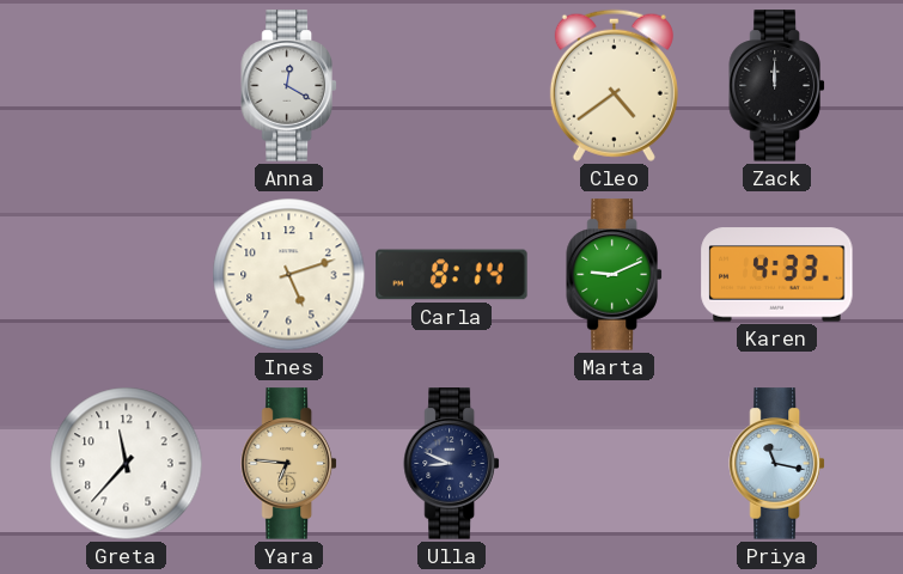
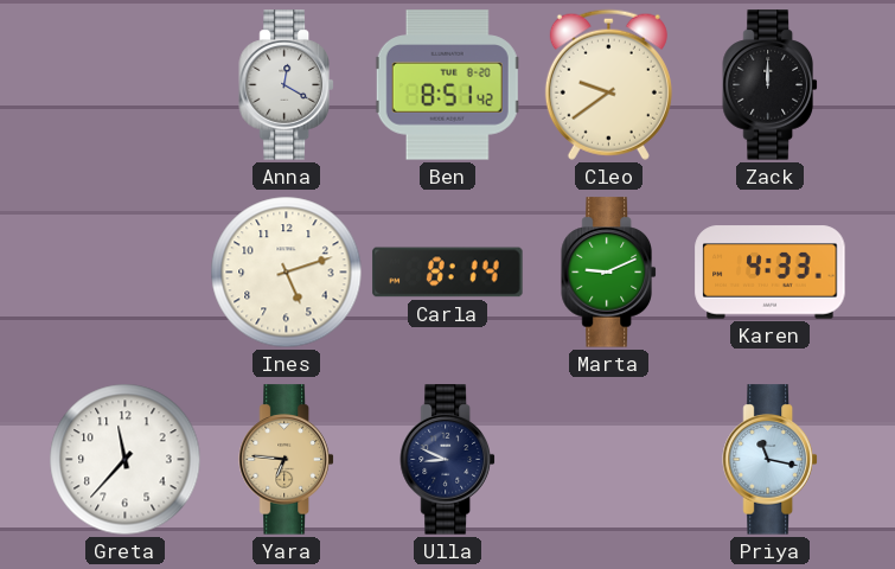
Ben: none -> 8:51 (447, 85)
Cleo: 4:39 -> 9:39 (608, 84)
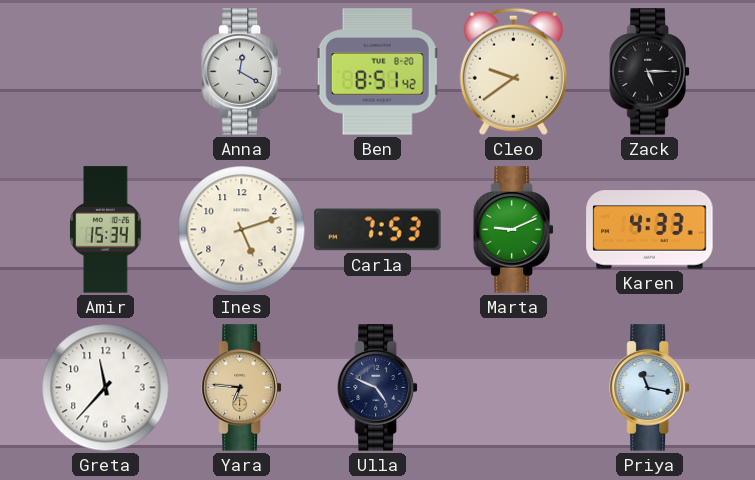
Zack: 12:00 -> 5:15 (650, 72)
Amir: none -> 15:34 (106, 230)
Carla: 8:14 -> 7:53 (378, 230)
Ulla: 8:49 -> 4:49 (378, 388)
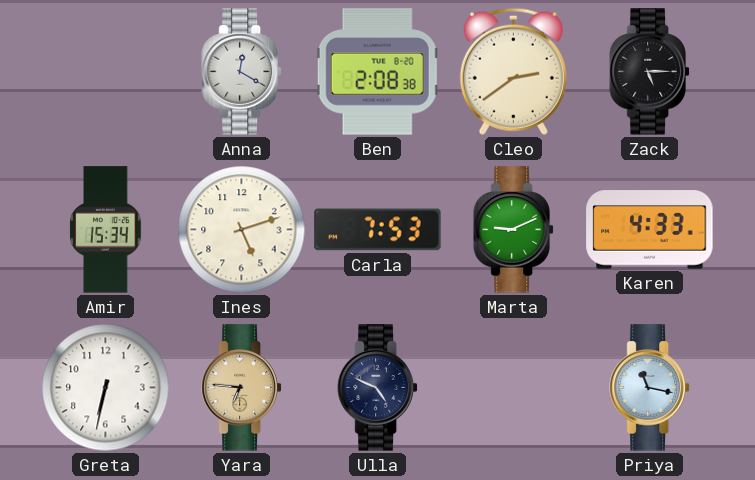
Ben: 8:51 -> 2:08 (377, 72)
Cleo: 9:39 -> 2:39 (513, 71)
Greta: 11:37 -> 6:32 (106, 388)
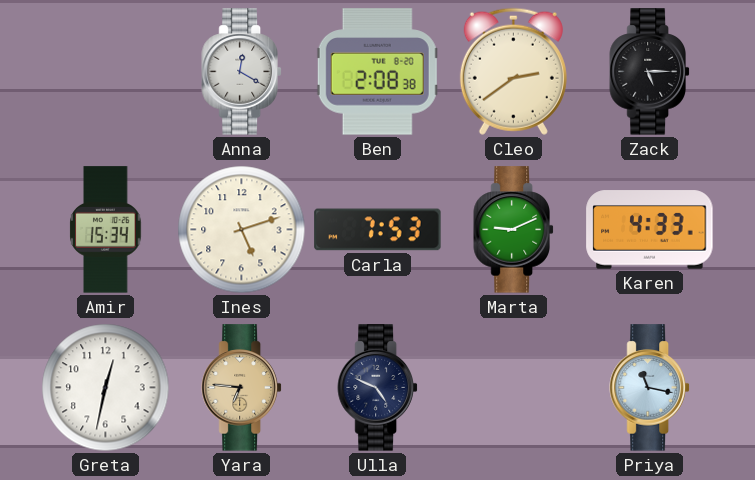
Greta: 6:32 -> 12:32 (106, 388)
